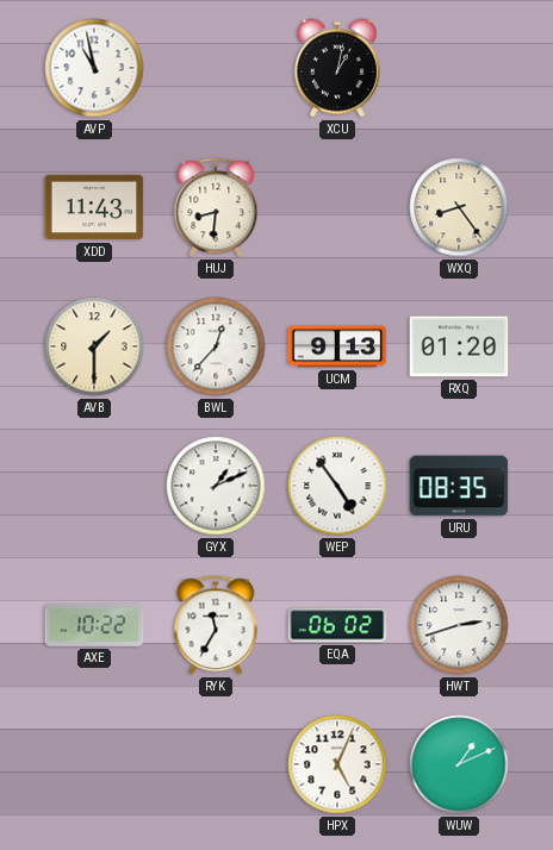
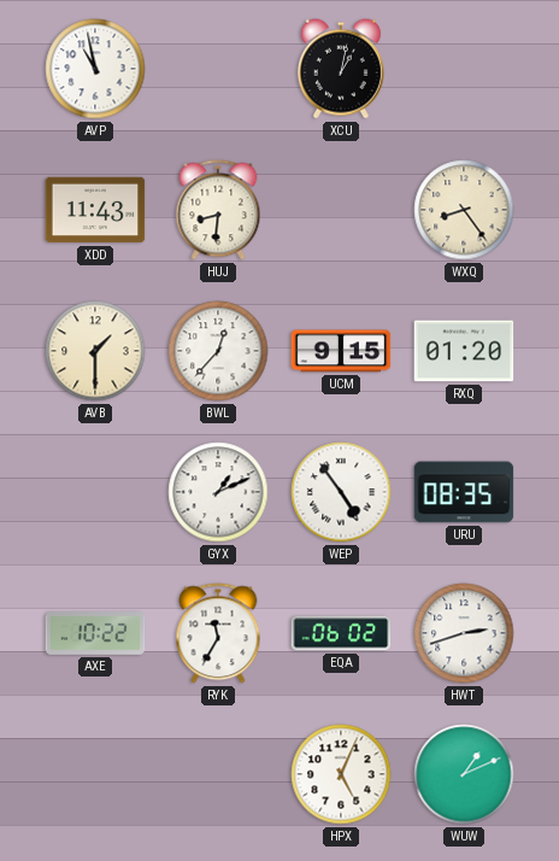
UCM: 9:13 -> 9:15 (341, 351)
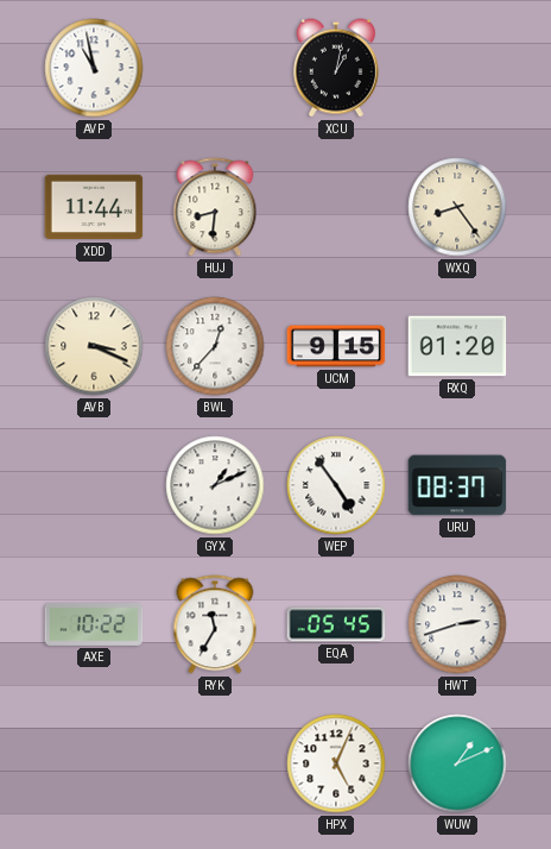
XDD: 11:43 -> 11:44 (94, 207)
AVB: 1:30 -> 3:19 (94, 346)
URU: 08:35 -> 08:37 (457, 485)
EQA: 06:02 -> 05:45 (336, 624)
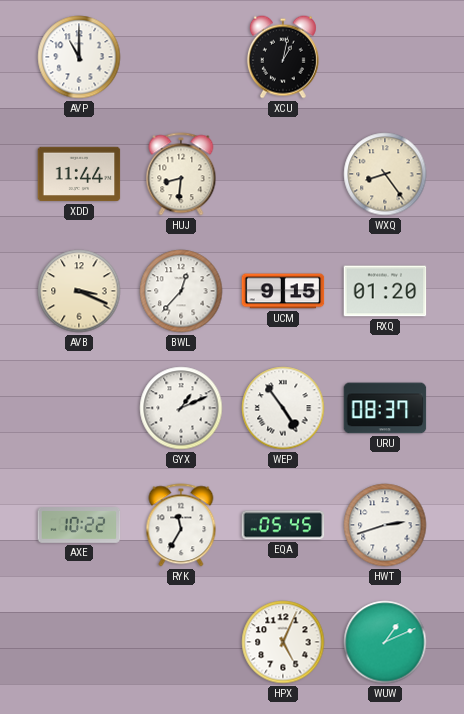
AVP: 10:58 -> 11:00 (79, 57)
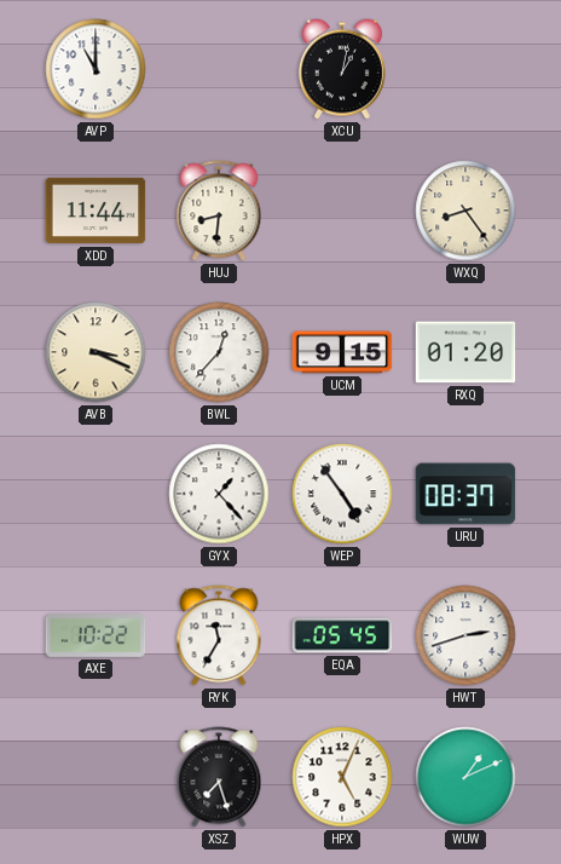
GYX: 1:11 -> 1:23 (219, 494)
XSZ: none -> 7:27 (219, 777)
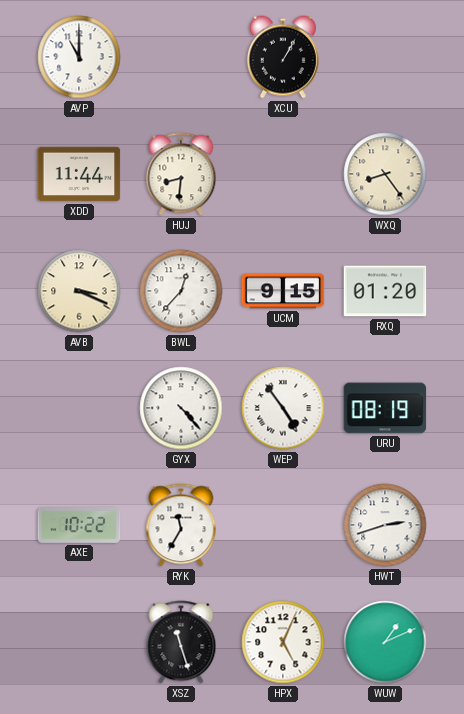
XCU: 1:02 -> 1:05 (283, 57)
GYX: 1:23 -> 4:23 (181, 408)
URU: 08:37 -> 08:19 (385, 408)
EQA: 05:45 -> none (342, 635)
XSZ: 7:27 -> 11:27 (181, 642)
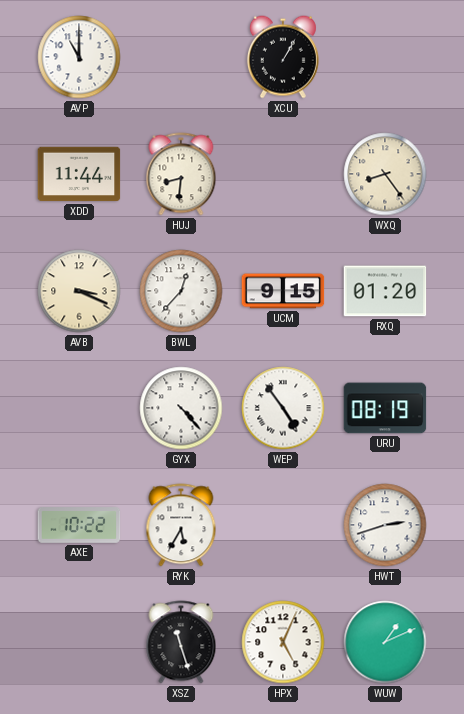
RYK: 11:35 -> 5:35 (181, 525)
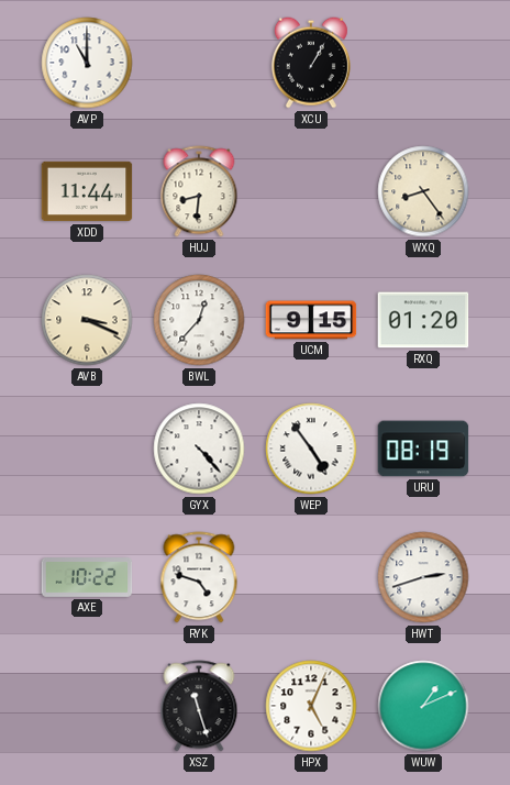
RYK: 5:35 -> 4:48 (199, 577)
